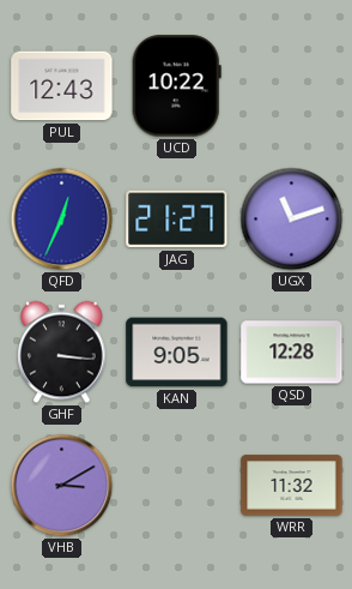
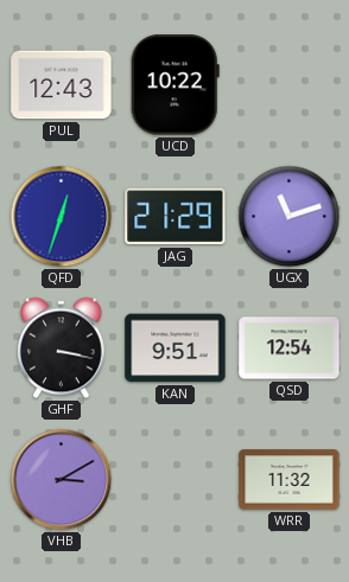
QFD: 12:34 -> 12:33 (62, 217)
JAG: 21:27 -> 21:29 (176, 217)
GHF: 3:16 -> 3:17 (62, 348)
KAN: 9:05 -> 9:51 (176, 348)
QSD: 12:28 -> 12:54 (290, 348)
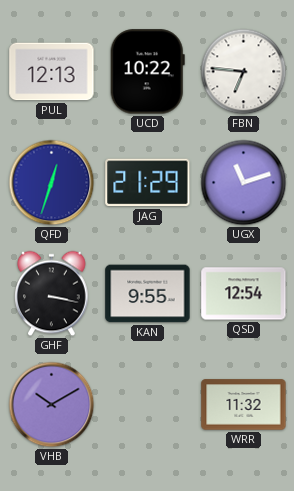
PUL: 12:43 -> 12:13 (52, 72)
FBN: none -> 6:46 (244, 72)
KAN: 9:51 -> 9:55 (148, 294)
VHB: 3:10 -> 10:10 (52, 405)
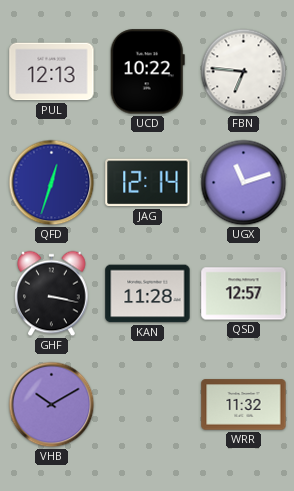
JAG: 21:29 -> 12:14 (148, 183)
KAN: 9:55 -> 11:28 (148, 294)
QSD: 12:54 -> 12:57 (244, 294)
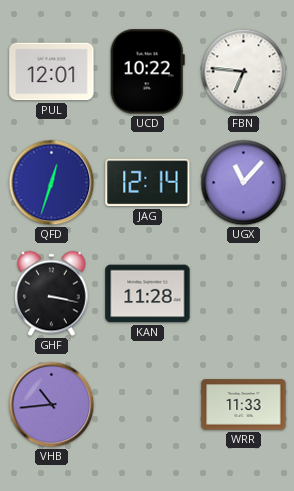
PUL: 12:13 -> 12:01 (52, 72)
UGX: 11:12 -> 11:07 (244, 183)
QSD: 12:57 -> none (244, 294)
VHB: 10:10 -> 10:44 (52, 405)
WRR: 11:32 -> 11:33 (244, 405)
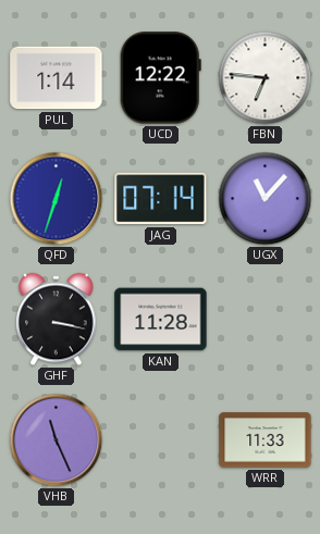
PUL: 12:01 -> 1:14 (57, 78)
UCD: 10:22 -> 12:22 (160, 78)
JAG: 12:14 -> 07:14 (161, 199)
VHB: 10:44 -> 11:26 (57, 440)
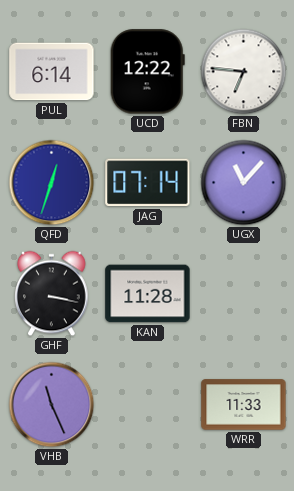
PUL: 1:14 -> 6:14 (52, 72)
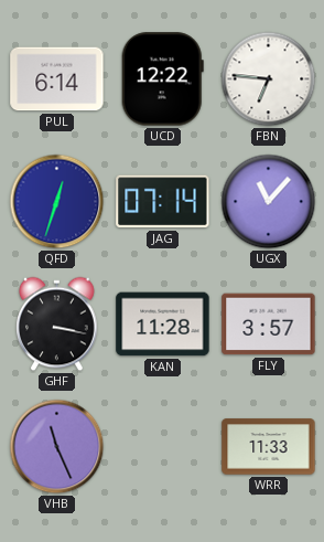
FLY: none -> 3:57 (269, 325)
